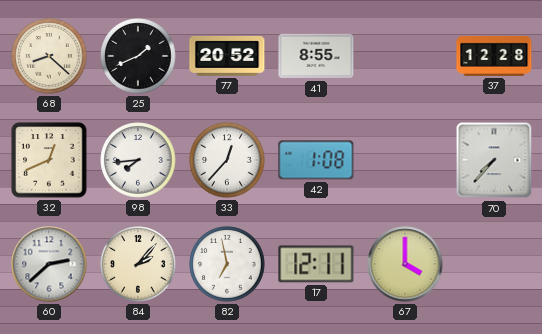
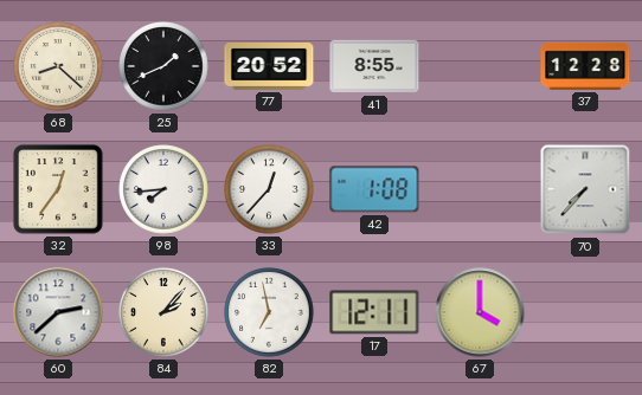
32: 12:41 -> 12:36 (58, 189)
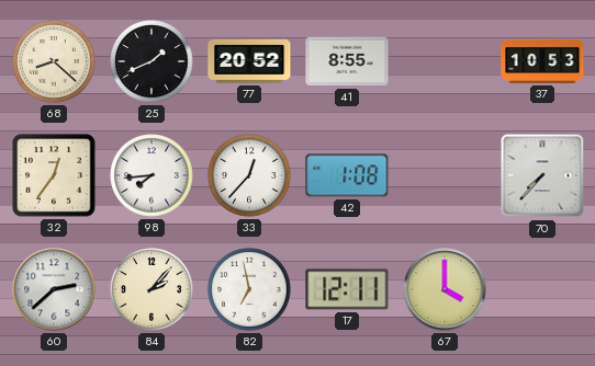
37: 12:28 -> 10:53 (542, 61)
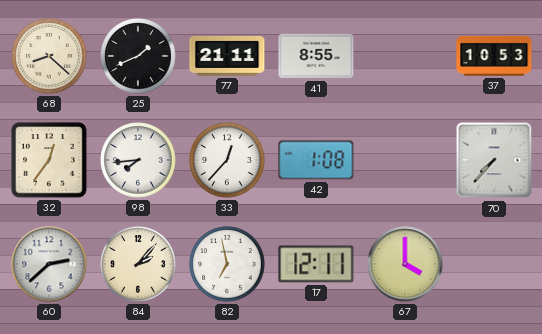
77: 20:52 -> 21:11 (227, 56)
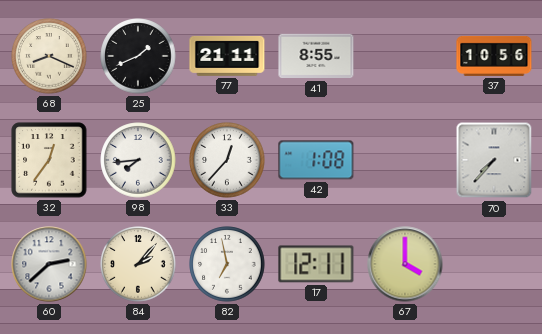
68: 8:22 -> 8:19 (49, 56)
37: 10:53 -> 10:56 (494, 56)
